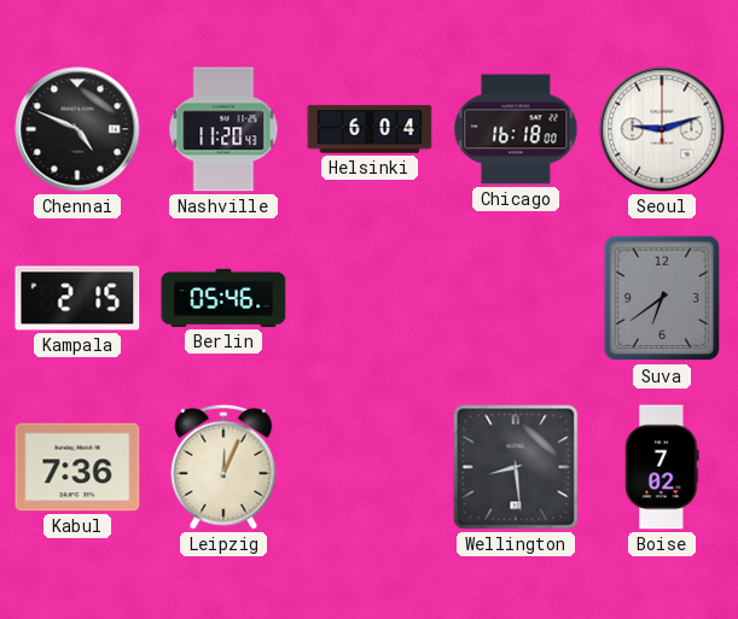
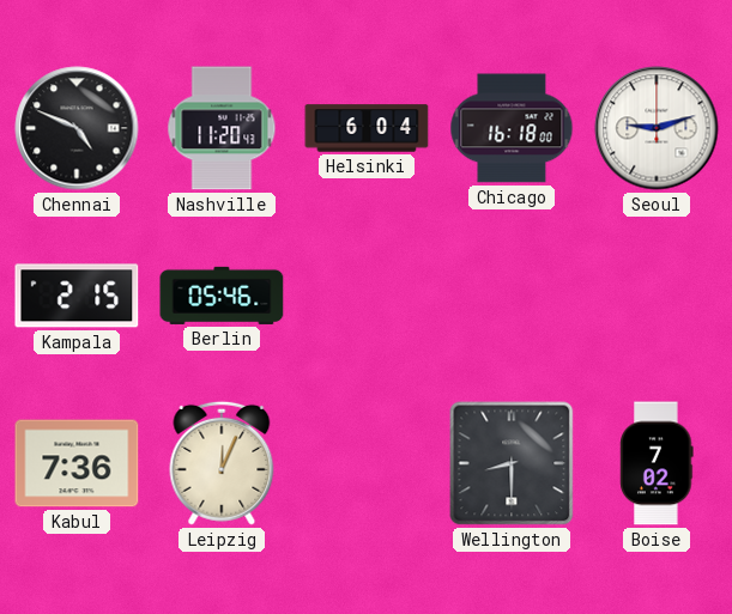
Suva: 6:39 -> none (662, 298)
Wellington: 8:29 -> 8:30 (512, 463)
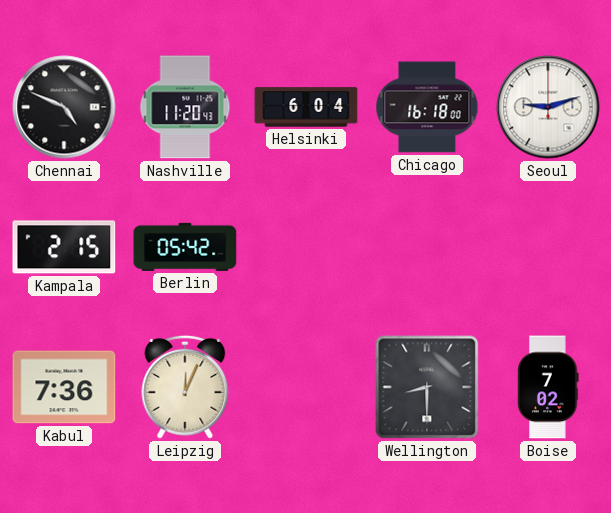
Berlin: 05:46 -> 05:42 (185, 247)
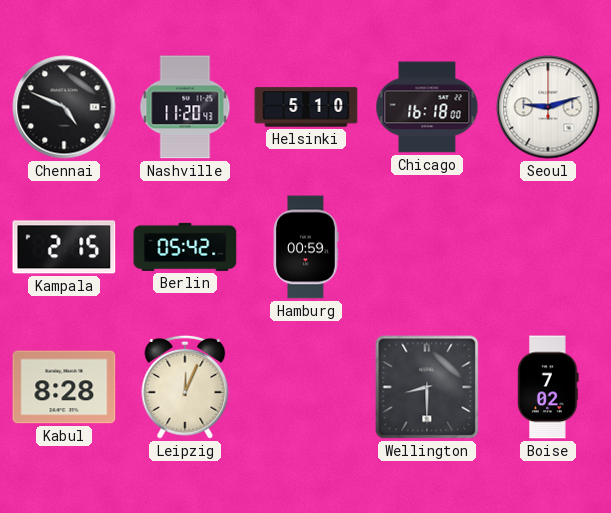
Helsinki: 6:04 -> 5:10 (306, 107)
Hamburg: none -> 00:59 (306, 247)
Kabul: 7:36 -> 8:28 (64, 387)
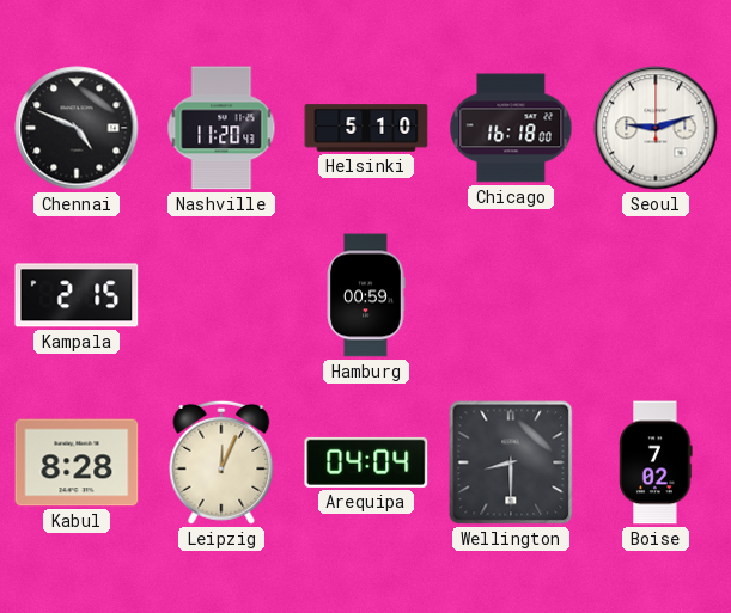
Berlin: 05:42 -> none (185, 247)
Arequipa: none -> 04:04 (366, 462)
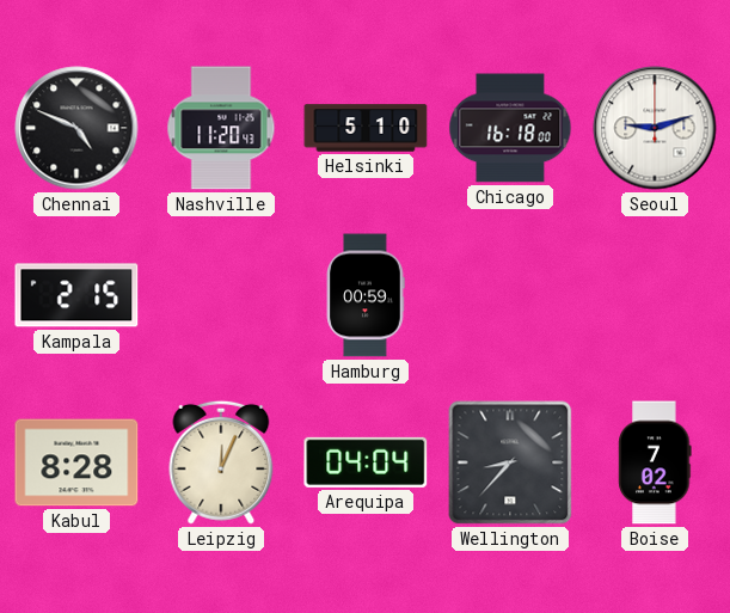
Wellington: 8:30 -> 8:37 (510, 462)
